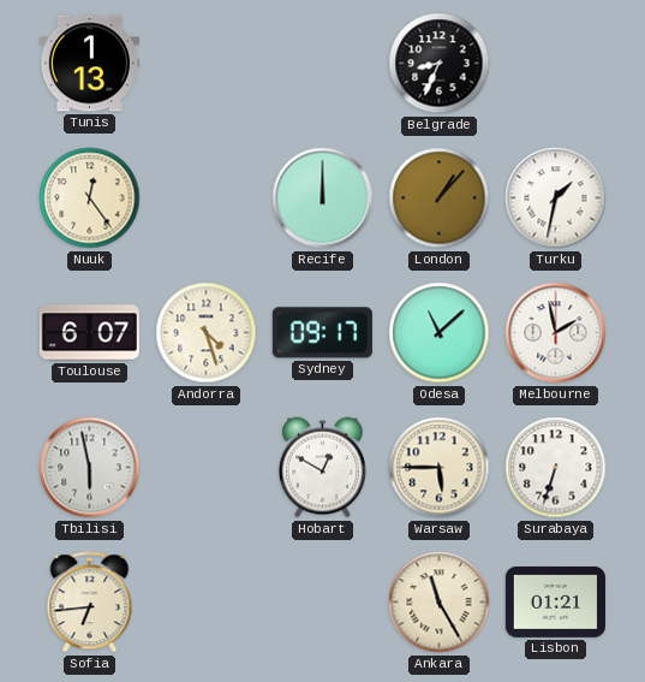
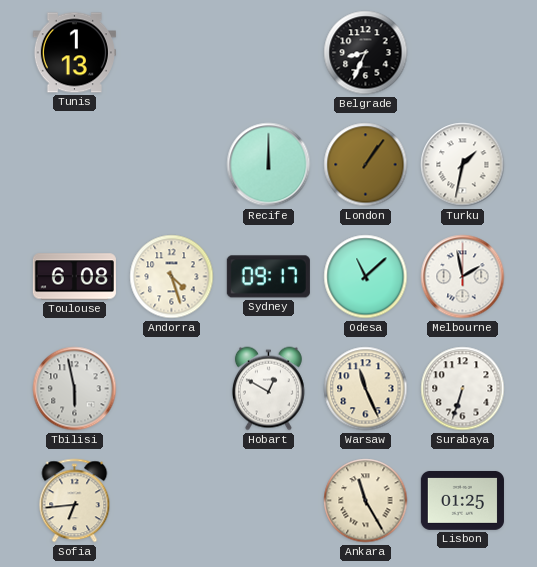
Nuuk: 12:24 -> none (90, 198)
London: 1:07 -> 1:06 (366, 165)
Toulouse: 6:07 -> 6:08 (74, 277)
Warsaw: 5:45 -> 11:26 (366, 389)
Lisbon: 01:21 -> 01:25 (462, 500)
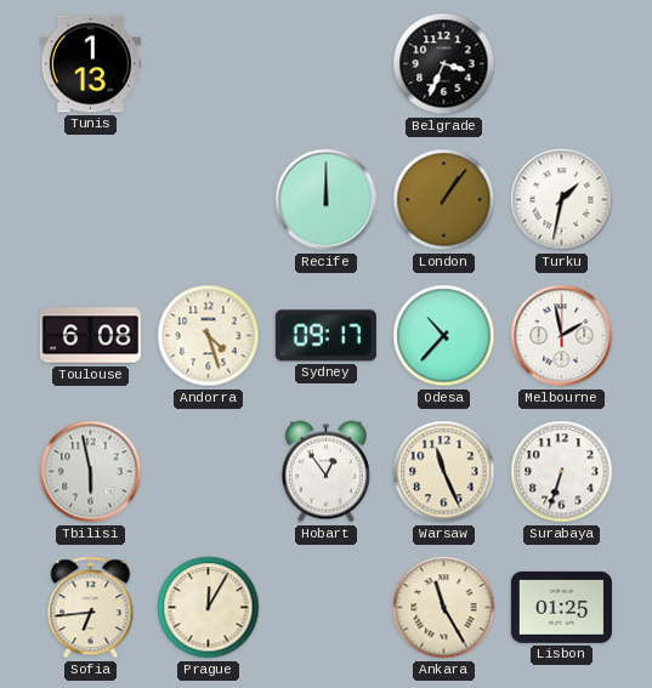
Belgrade: 8:34 -> 3:34 (444, 64)
Odesa: 11:08 -> 10:37 (444, 336)
Hobart: 12:50 -> 12:54 (325, 472)
Prague: none -> 12:05 (209, 608)
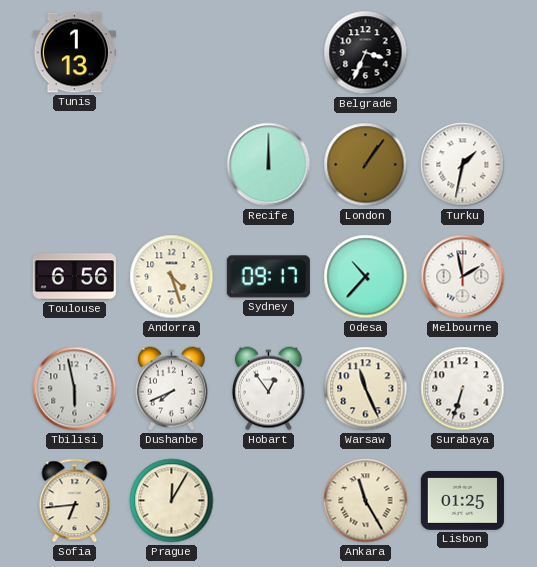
Toulouse: 6:08 -> 6:56 (74, 277)
Dushanbe: none -> 7:41 (171, 389)
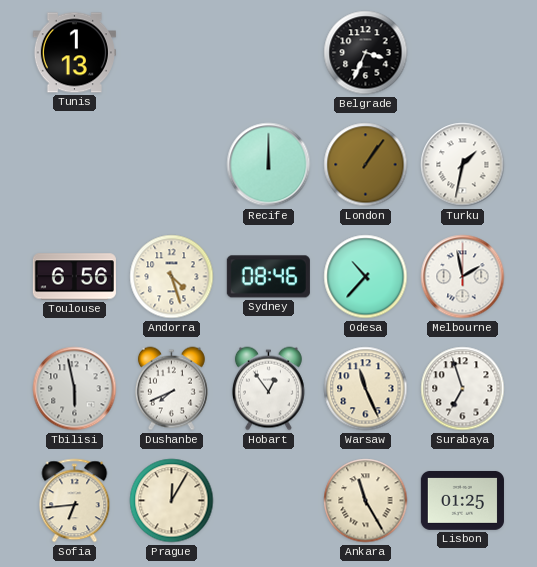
Sydney: 09:17 -> 08:46 (268, 277)
Surabaya: 6:33 -> 6:57 (463, 389)
